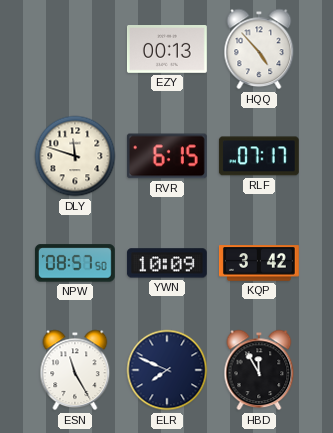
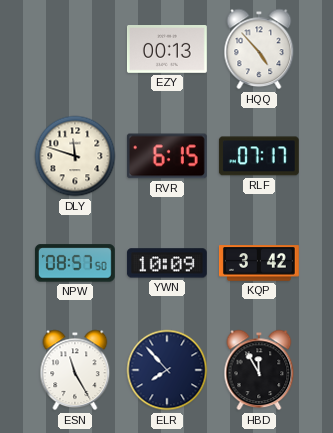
ELR: 7:49 -> 7:53 (167, 370)
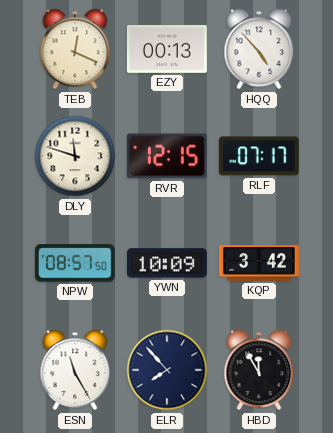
TEB: none -> 12:19 (75, 49)
RVR: 6:15 -> 12:15 (167, 156)
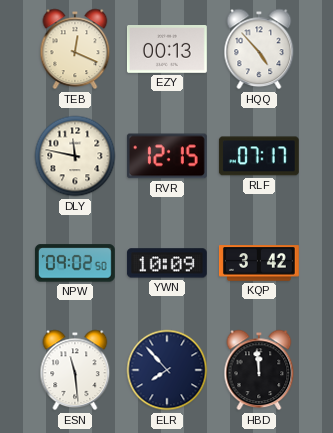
DLY: 11:48 -> 11:47 (75, 156)
NPW: 08:57 -> 09:02 (75, 263)
ESN: 11:25 -> 11:29 (75, 370)
HBD: 11:55 -> 11:59 (259, 370)
